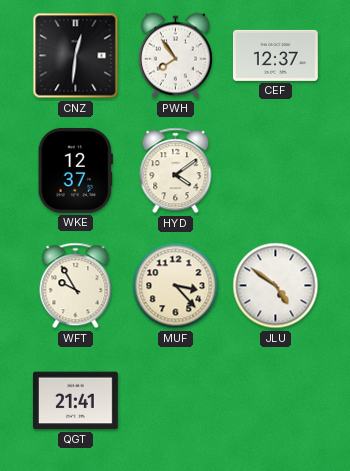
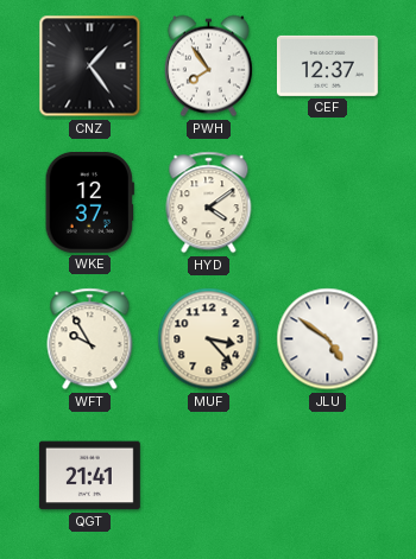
CNZ: 12:31 -> 1:24 (90, 66)
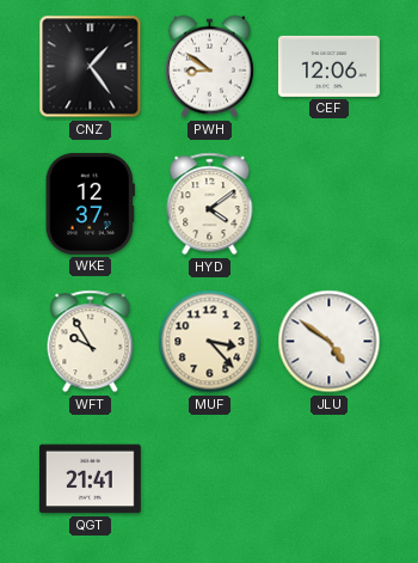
PWH: 7:54 -> 8:51 (209, 67)
CEF: 12:37 -> 12:06 (328, 66)
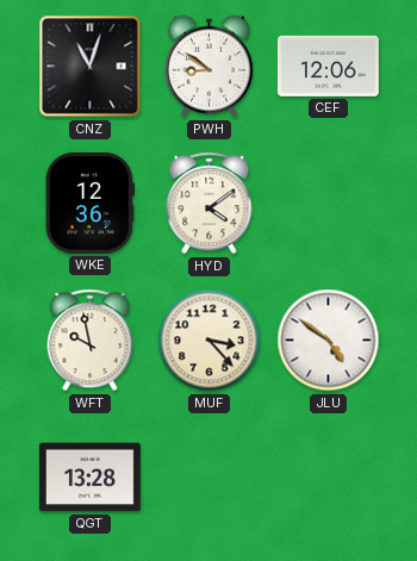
CNZ: 1:24 -> 11:03 (91, 67)
WKE: 12:37 -> 12:36 (89, 202)
WFT: 9:55 -> 9:58 (91, 341)
QGT: 21:41 -> 13:28 (89, 478)
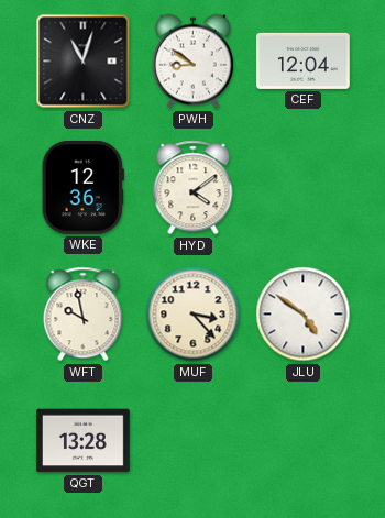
CEF: 12:06 -> 12:04 (302, 60)
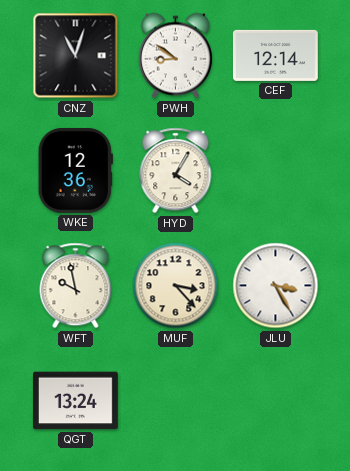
CEF: 12:04 -> 12:14 (275, 55)
HYD: 4:09 -> 4:05 (176, 171)
JLU: 4:51 -> 3:25 (276, 286)
QGT: 13:28 -> 13:24 (75, 401)
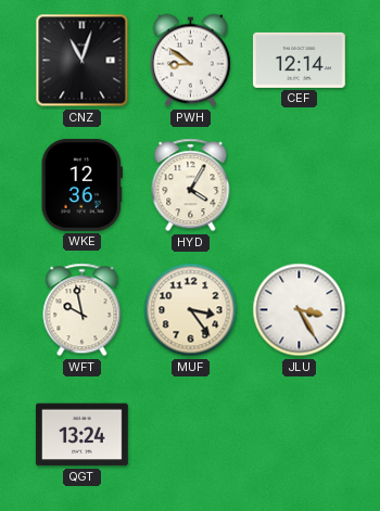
MUF: 3:23 -> 3:24 (191, 310)
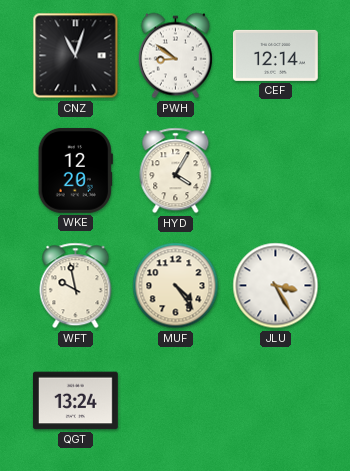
WKE: 12:36 -> 12:20 (75, 170)
MUF: 3:24 -> 4:24 (176, 286)
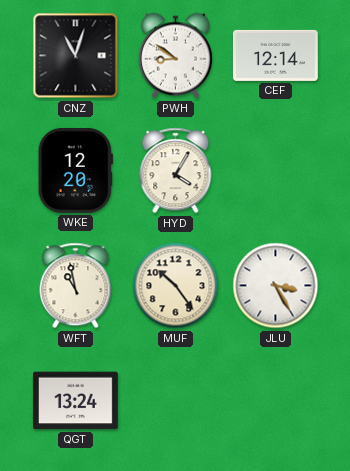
WFT: 9:58 -> 10:58 (76, 286)
MUF: 4:24 -> 10:24 (176, 286)
